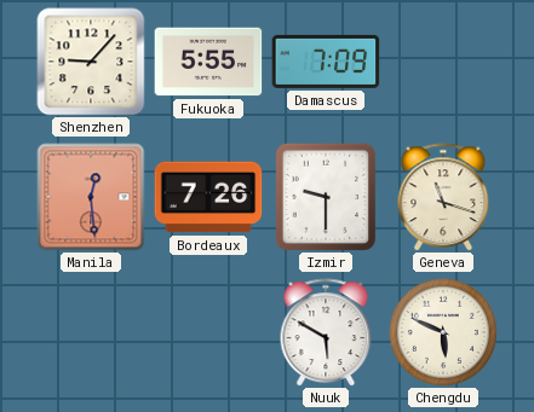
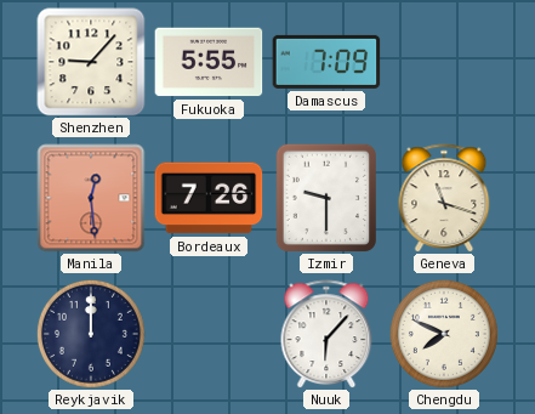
Reykjavik: none -> 12:00 (91, 334)
Nuuk: 5:50 -> 6:07 (326, 334)
Chengdu: 5:49 -> 7:49 (444, 334)
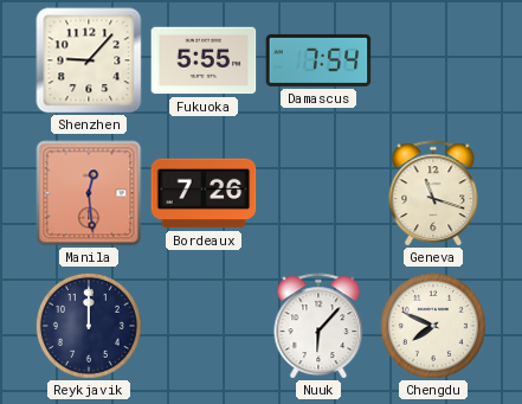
Damascus: 7:09 -> 7:54 (318, 60)
Izmir: 9:30 -> none (326, 198)
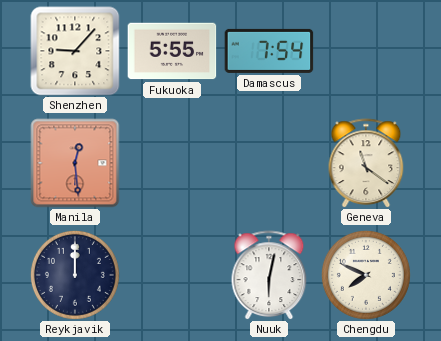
Bordeaux: 7:26 -> none (204, 193)
Geneva: 11:18 -> 11:21 (366, 163)
Nuuk: 6:07 -> 6:02 (269, 275)
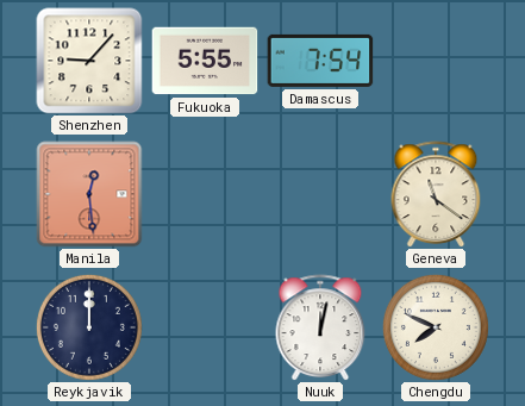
Nuuk: 6:02 -> 12:02 (320, 327)
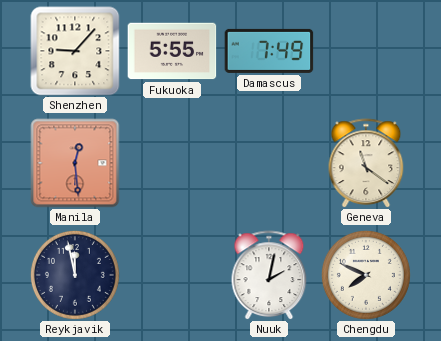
Damascus: 7:54 -> 7:49 (269, 51)
Reykjavik: 12:00 -> 11:58 (75, 275)
Nuuk: 12:02 -> 2:02 (269, 275)
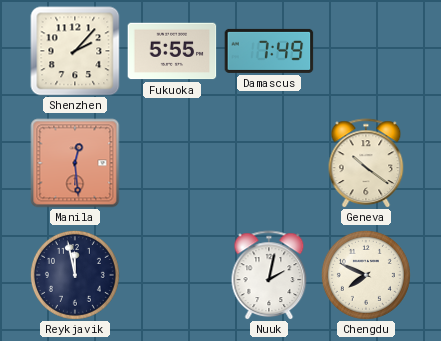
Shenzhen: 9:07 -> 2:07 (75, 51)
Geneva: 11:21 -> 10:21 (366, 163)
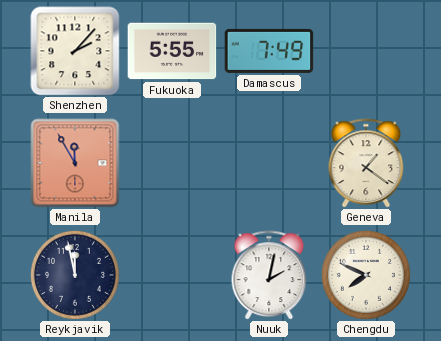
Manila: 12:29 -> 11:55 (75, 163)
Geneva: 10:21 -> 1:21 (366, 163)
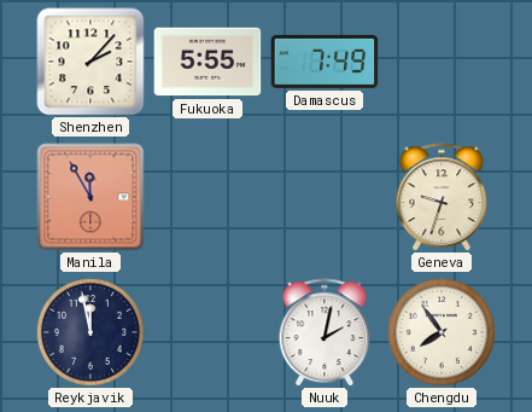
Geneva: 1:21 -> 9:33 (442, 197)
Chengdu: 7:49 -> 7:54 (442, 332)
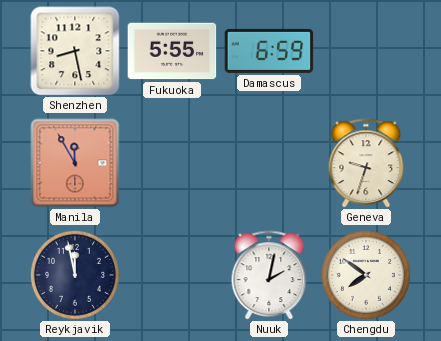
Shenzhen: 2:07 -> 8:28 (75, 51)
Damascus: 7:49 -> 6:59 (269, 51)
Chengdu: 7:54 -> 7:51 (366, 275)
